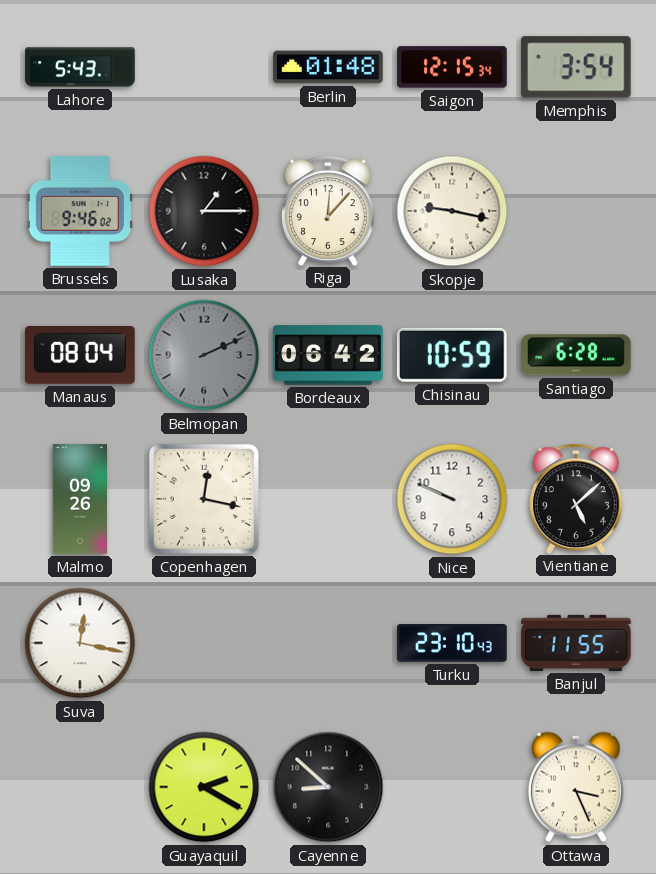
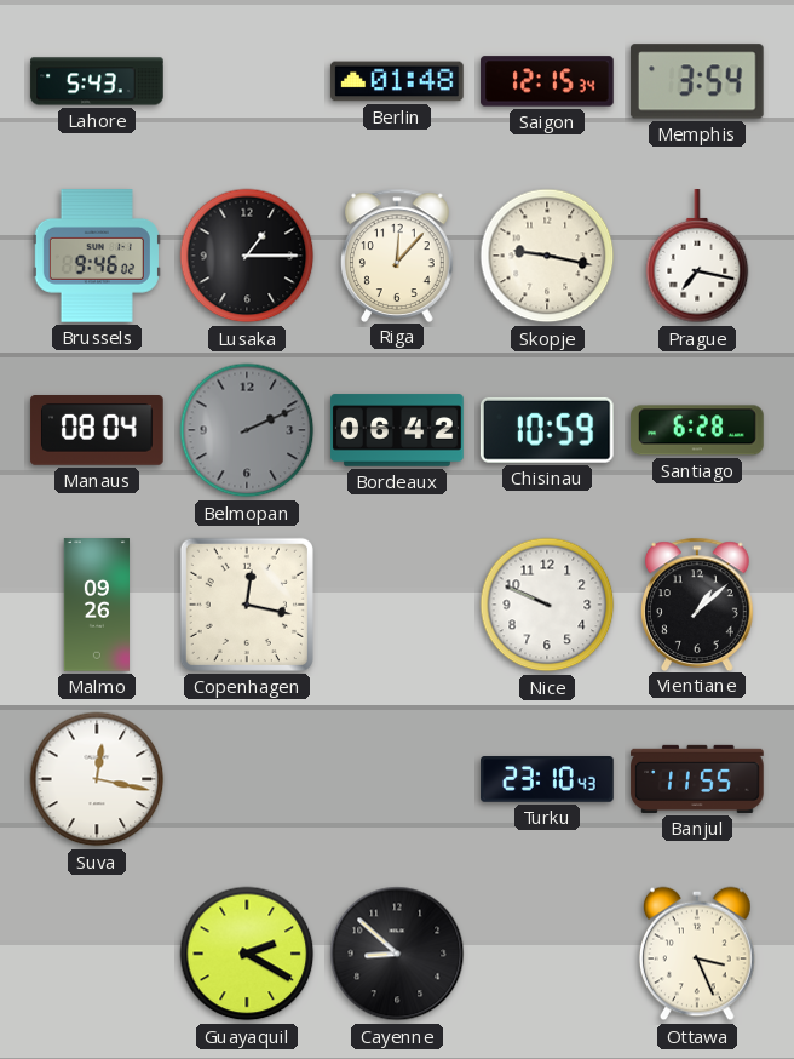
Prague: none -> 7:17 (697, 257)
Vientiane: 5:08 -> 1:08 (697, 603)
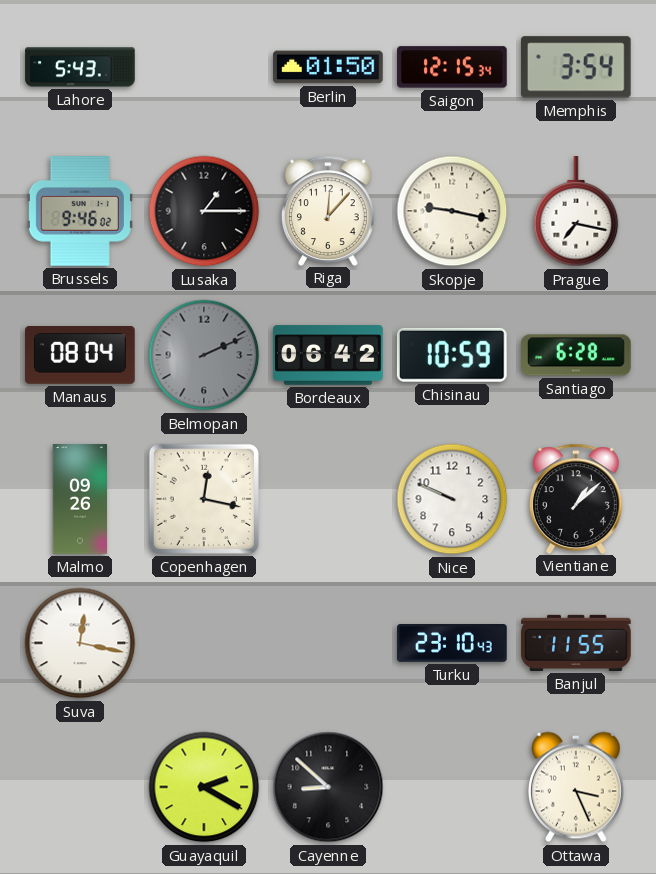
Berlin: 01:48 -> 01:50 (328, 67)
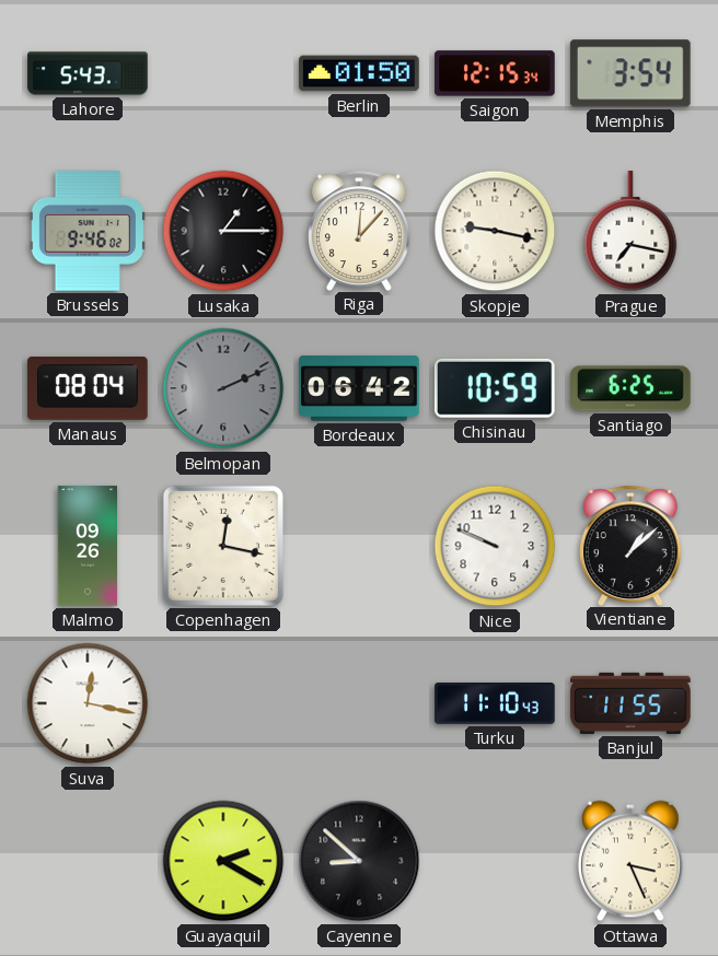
Santiago: 6:28 -> 6:25 (630, 388)
Turku: 23:10 -> 11:10 (495, 704)
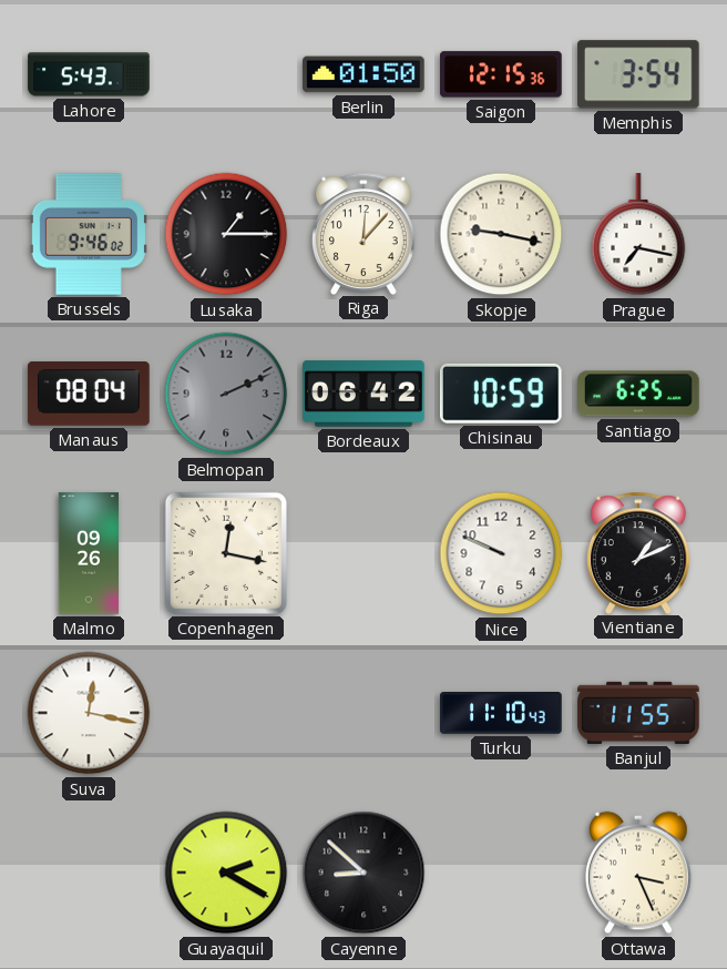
Saigon: 12:15:34 -> 12:15:36 (501, 74)
Vientiane: 1:08 -> 1:11 (638, 552)
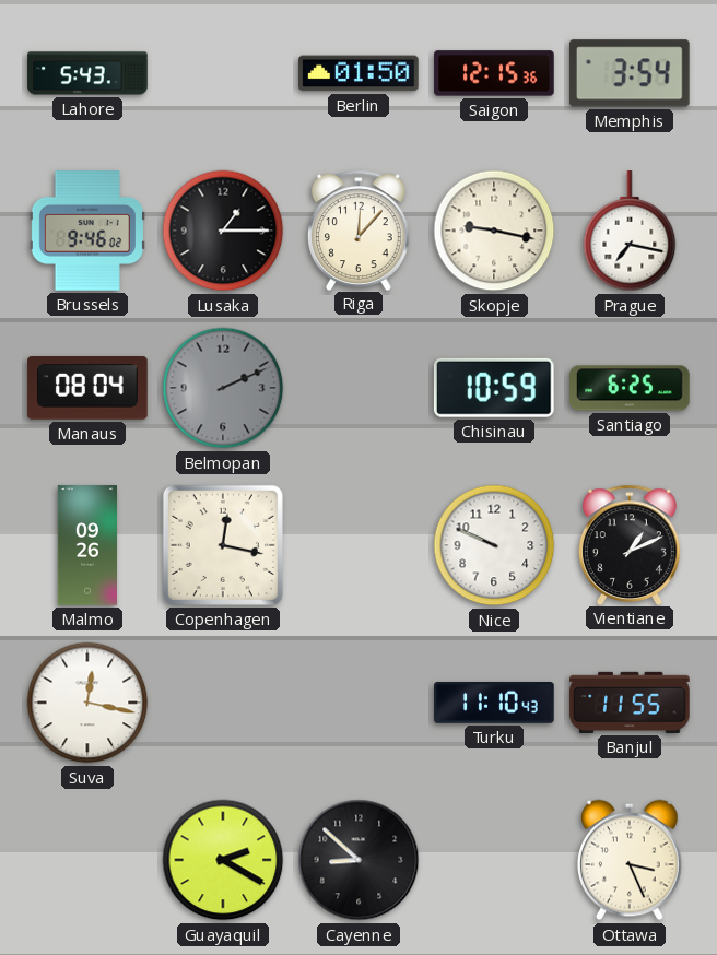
Bordeaux: 06:42 -> none (363, 394)
